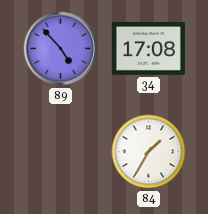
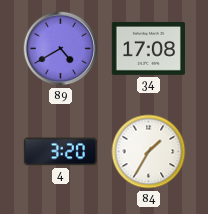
89: 4:53 -> 4:40 (61, 49)
4: none -> 3:20 (60, 152)
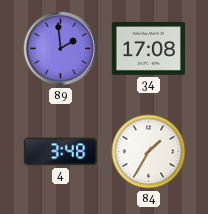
89: 4:40 -> 1:59 (61, 49)
4: 3:20 -> 3:48 (60, 152)
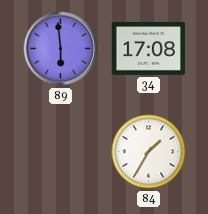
89: 1:59 -> 5:59 (61, 49)
4: 3:48 -> none (60, 152)
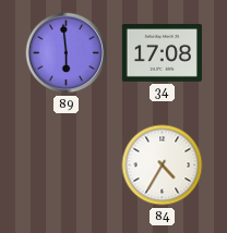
84: 1:35 -> 4:35 (163, 165)
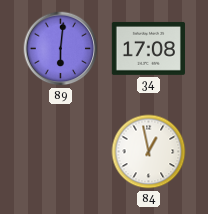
89: 5:59 -> 6:01 (61, 49)
84: 4:35 -> 12:58 (149, 152)
